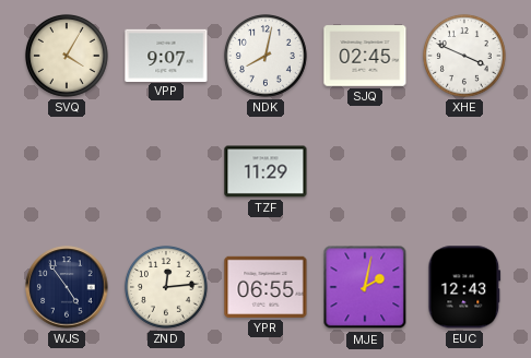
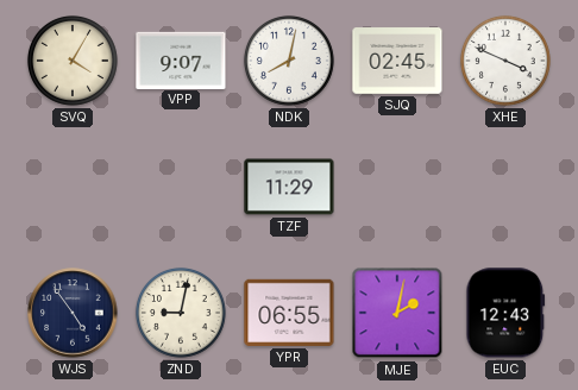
ZND: 12:14 -> 9:02 (181, 313)
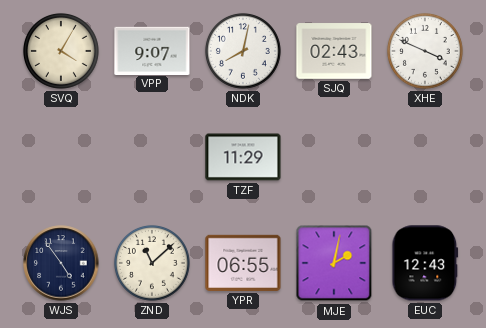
SJQ: 02:45 -> 02:43 (334, 51)
ZND: 9:02 -> 11:08 (152, 263)
